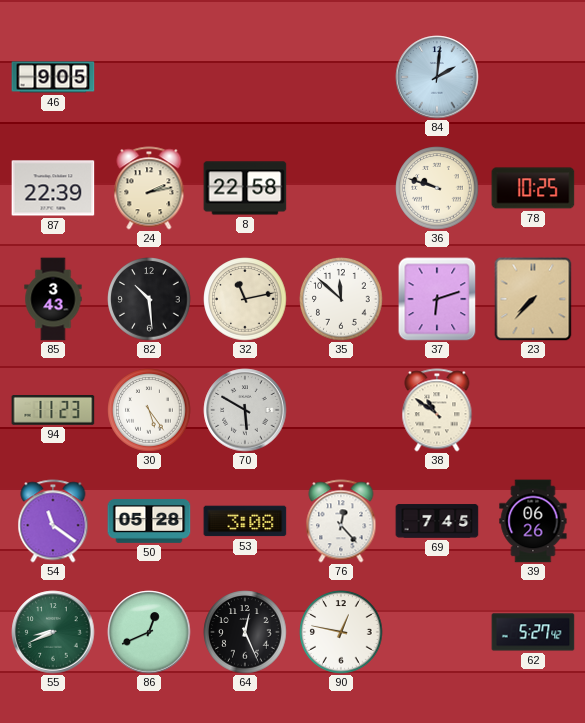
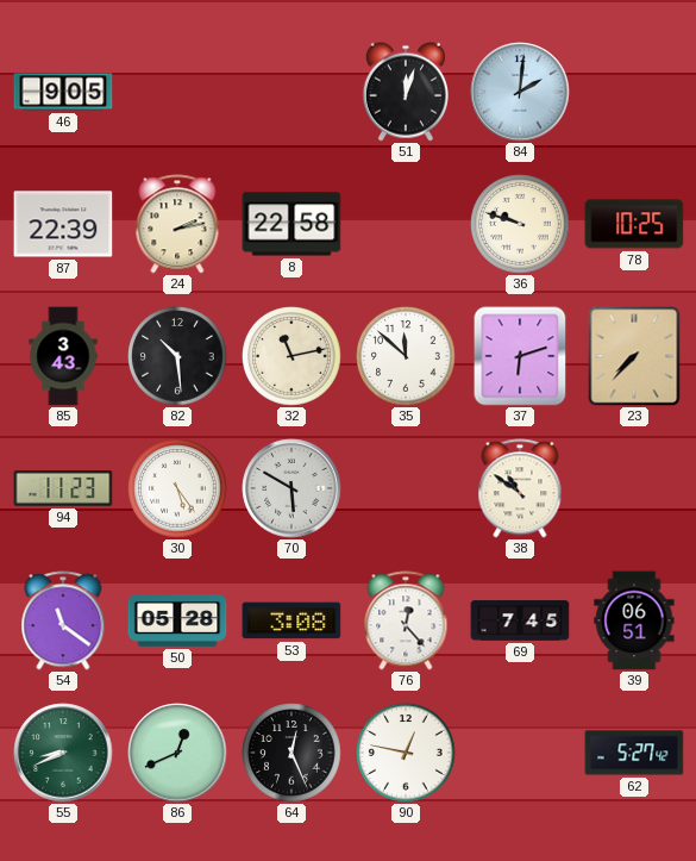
51: none -> 12:03 (406, 92)
39: 06:26 -> 06:51 (634, 620)
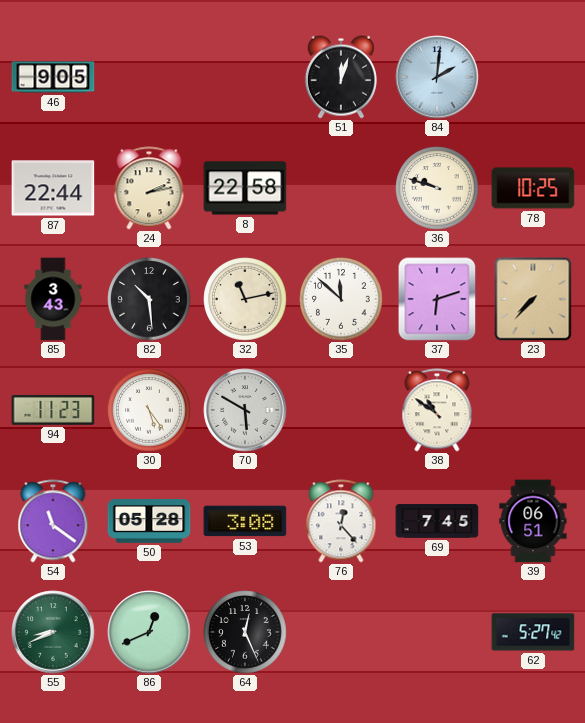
87: 22:39 -> 22:44 (53, 188)
90: 12:47 -> none (406, 753)
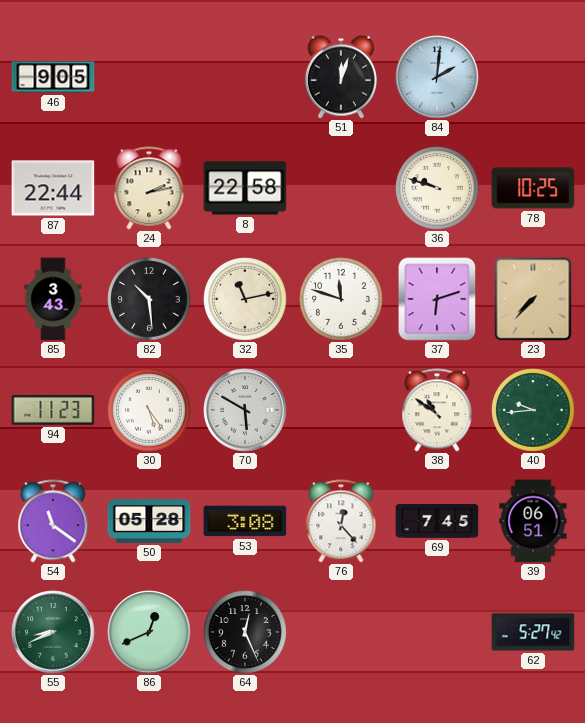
35: 11:52 -> 11:48 (341, 299)
40: none -> 9:44 (533, 410)
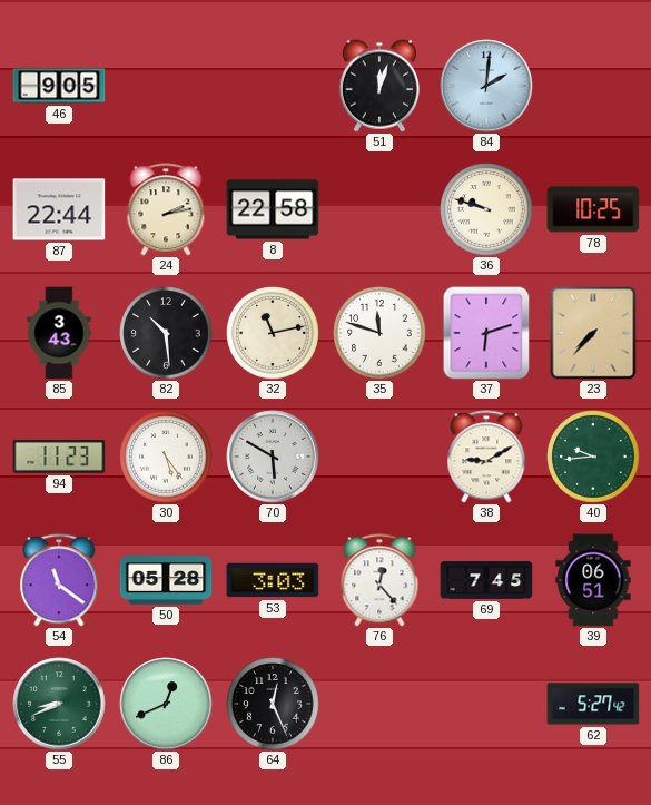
38: 10:51 -> 9:10 (486, 457)
53: 3:08 -> 3:03 (273, 580)
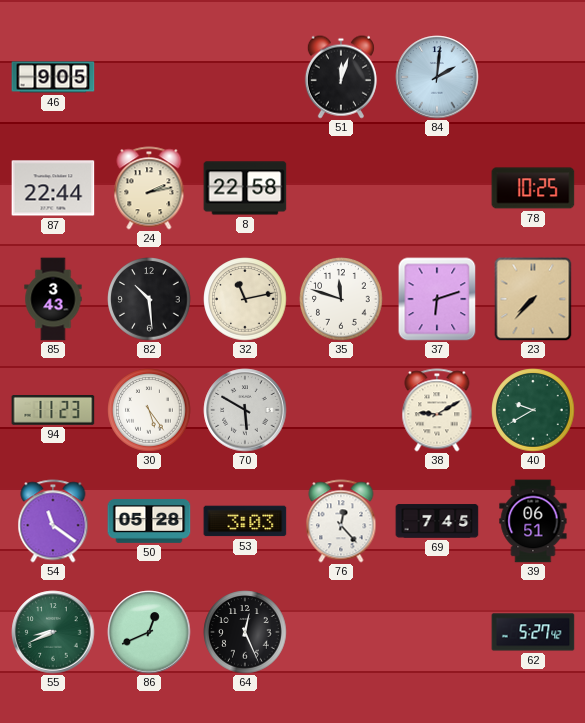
36: 9:48 -> none (486, 209)
40: 9:44 -> 9:40 (533, 410)
